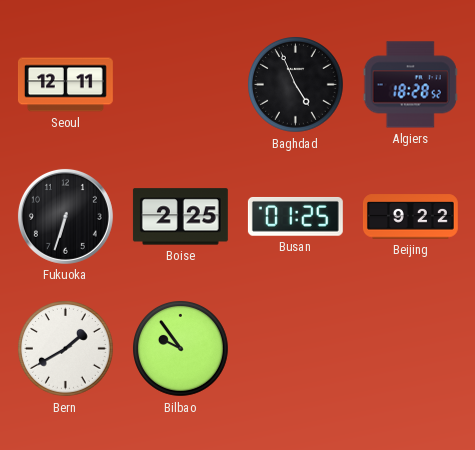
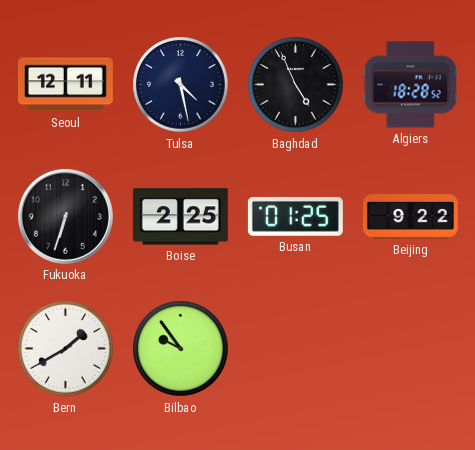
Tulsa: none -> 4:28 (181, 85)
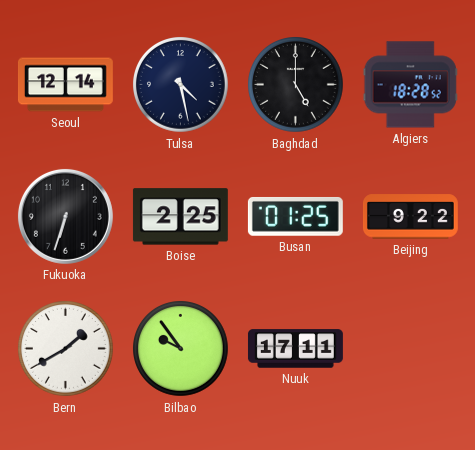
Seoul: 12:11 -> 12:14 (65, 85)
Baghdad: 4:56 -> 5:00 (296, 85)
Nuuk: none -> 17:11 (295, 349)
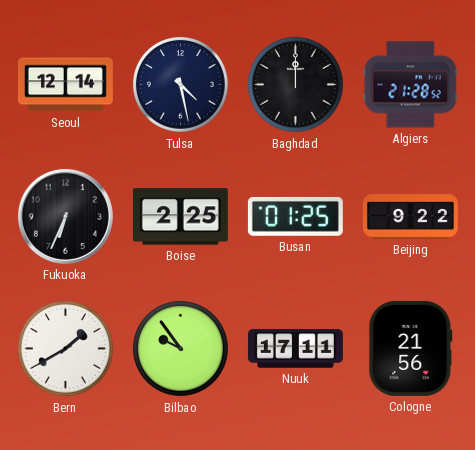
Baghdad: 5:00 -> 12:00 (296, 85)
Algiers: 18:28 -> 21:28 (410, 85)
Fukuoka: 6:33 -> 6:34 (65, 216)
Cologne: none -> 21:56 (411, 348)
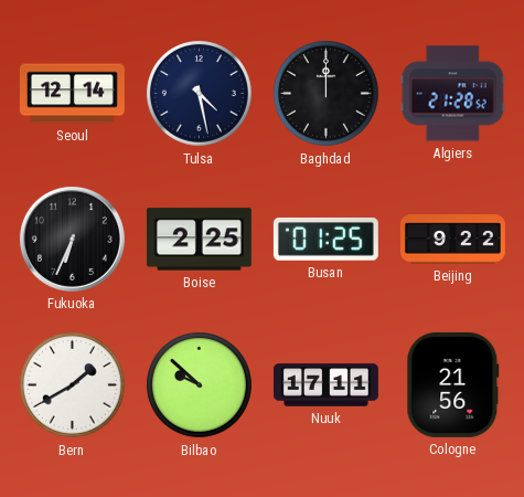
Bilbao: 9:54 -> 9:52 (200, 385)
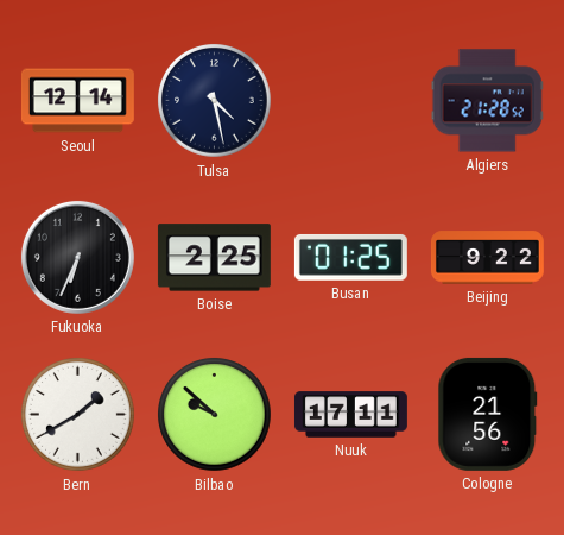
Baghdad: 12:00 -> none (327, 94)
